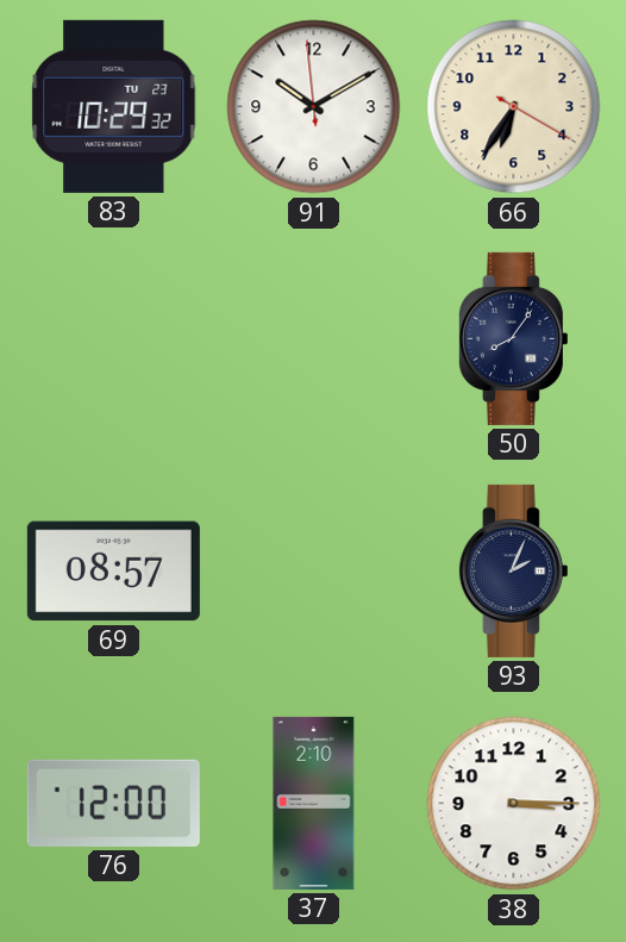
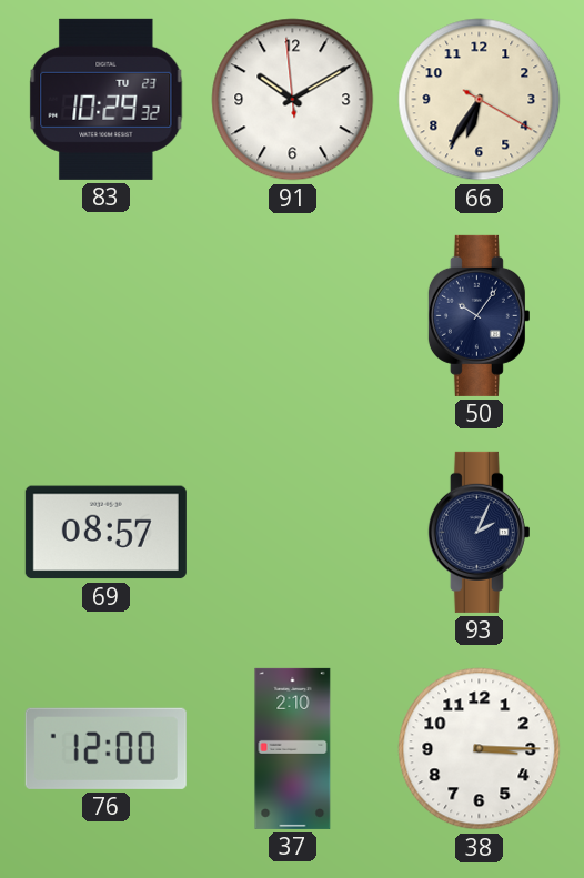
50: 8:06 -> 10:06 (479, 315)
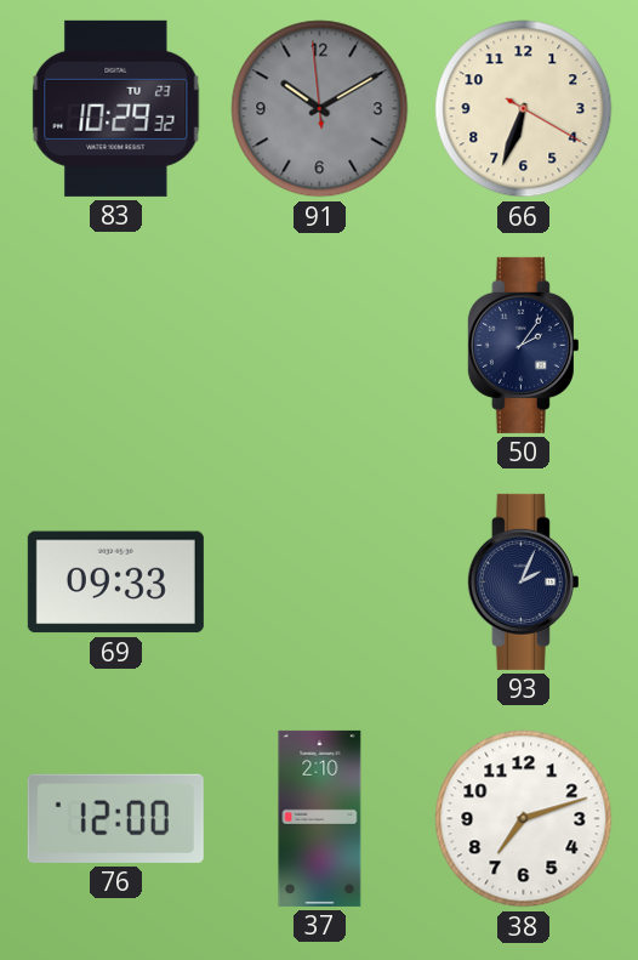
91 dial: white -> grey (320, 109)
66: 6:35 -> 6:33 (524, 109)
50: 10:06 -> 2:06 (523, 345)
69: 08:57 -> 09:33 (115, 583)
38: 3:15 -> 7:12 (524, 819)
